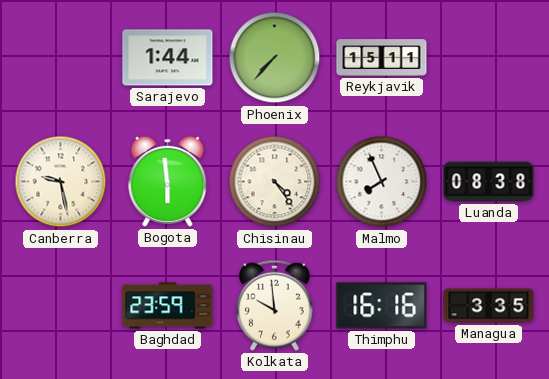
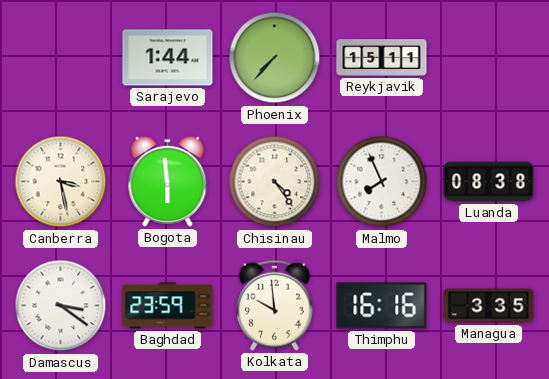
Canberra: 9:28 -> 3:28 (61, 182)
Damascus: none -> 3:21 (61, 306)
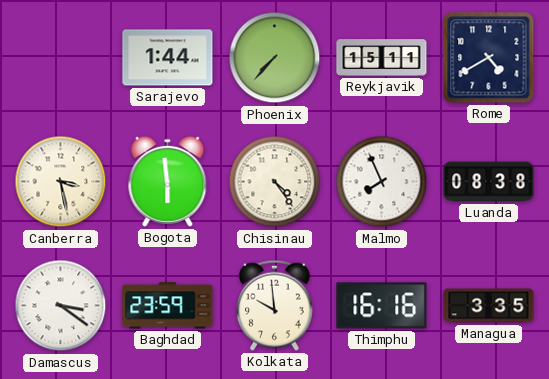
Rome: none -> 4:40 (489, 58)
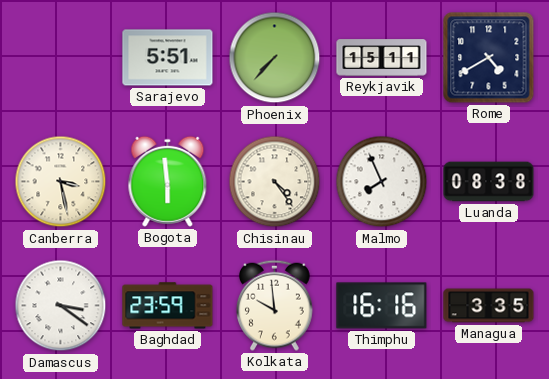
Sarajevo: 1:44 -> 5:51 (168, 58)
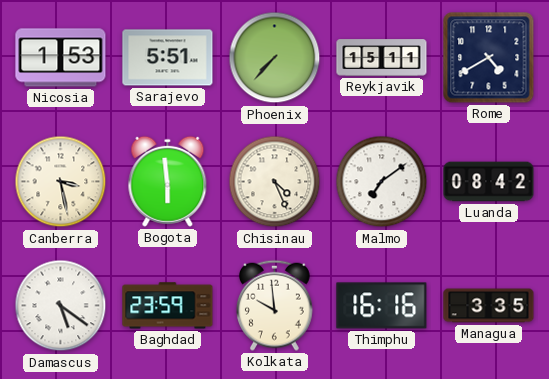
Nicosia: none -> 1:53 (61, 58)
Chisinau: 4:24 -> 4:26 (275, 182)
Malmo: 7:56 -> 7:09 (382, 182)
Luanda: 08:38 -> 08:42 (489, 182)
Damascus: 3:21 -> 5:21 (61, 306)
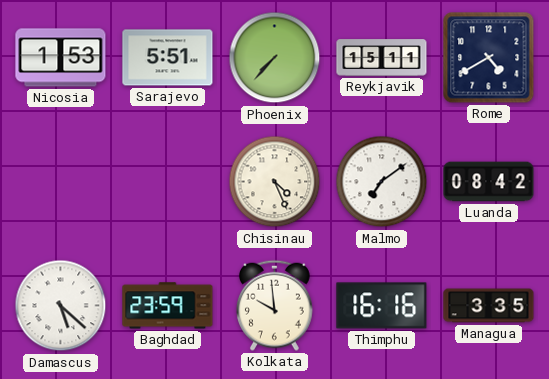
Canberra: 3:28 -> none (61, 182)
Bogota: 5:59 -> none (168, 181)
Damascus: 5:21 -> 5:22 (61, 306)
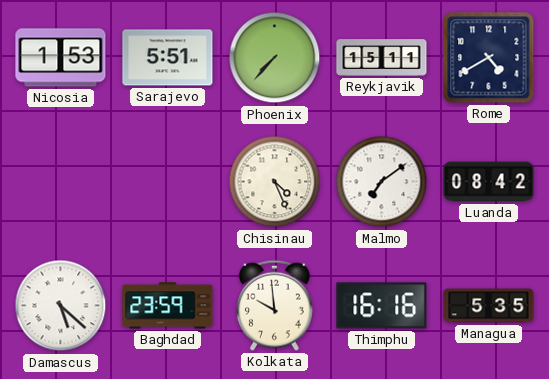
Managua: 3:35 -> 5:35 (489, 306)
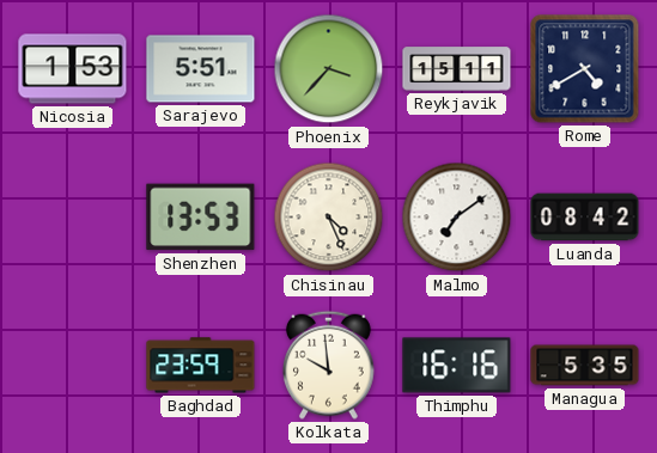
Phoenix: 7:37 -> 3:37 (329, 69)
Shenzhen: none -> 13:53 (201, 218)
Damascus: 5:22 -> none (61, 306)
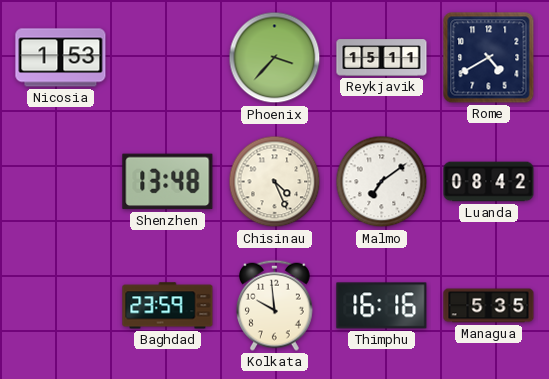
Sarajevo: 5:51 -> none (201, 69)
Shenzhen: 13:53 -> 13:48 (168, 182)
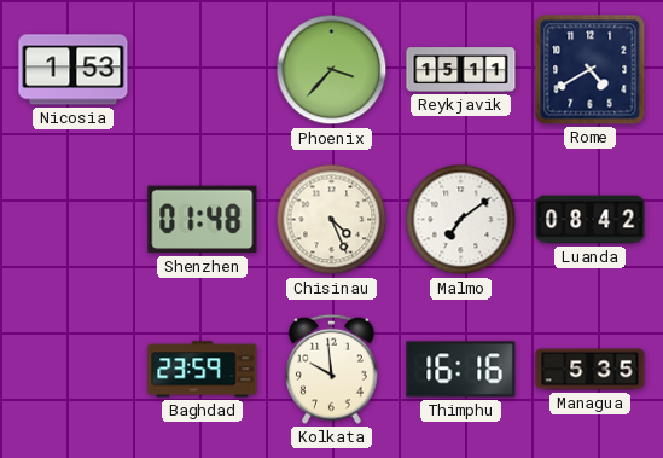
Shenzhen: 13:48 -> 01:48 (203, 220)
